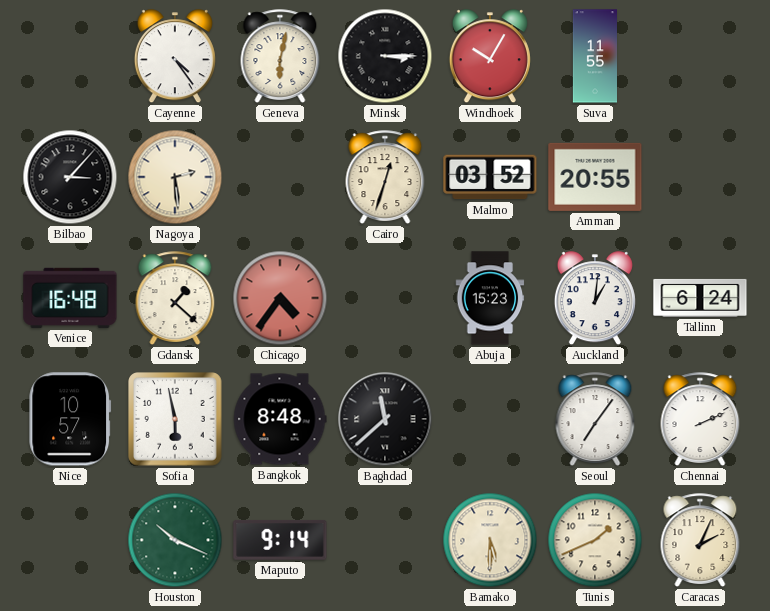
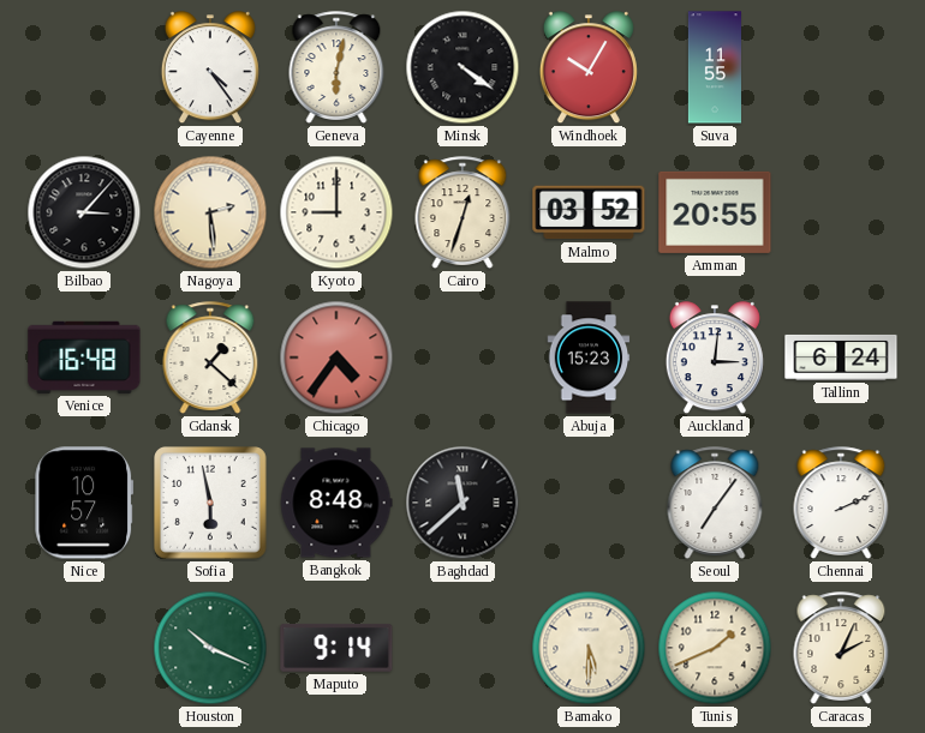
Minsk: 3:15 -> 4:21 (462, 67)
Kyoto: none -> 9:00 (336, 212)
Auckland: 1:01 -> 3:01 (715, 359)
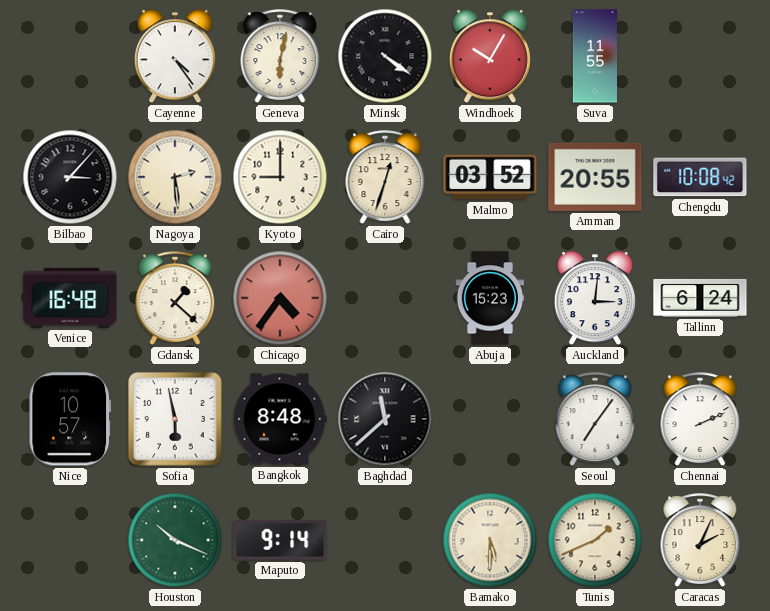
Chengdu: none -> 10:08 (700, 177)
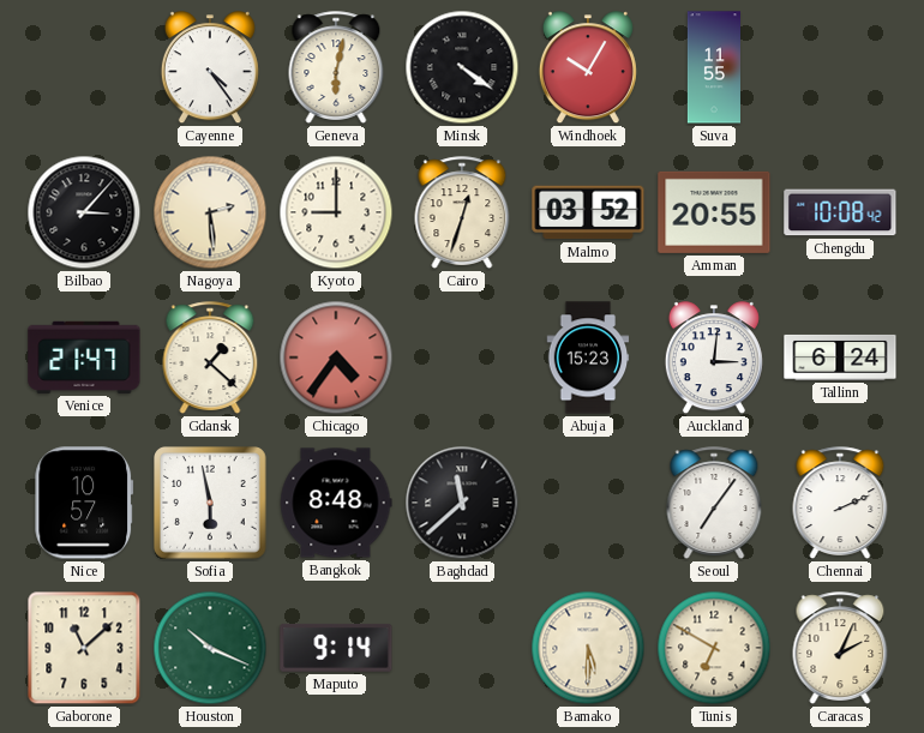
Venice: 16:48 -> 21:47 (84, 358)
Gaborone: none -> 11:08 (84, 648)
Tunis: 1:41 -> 6:50 (714, 648)
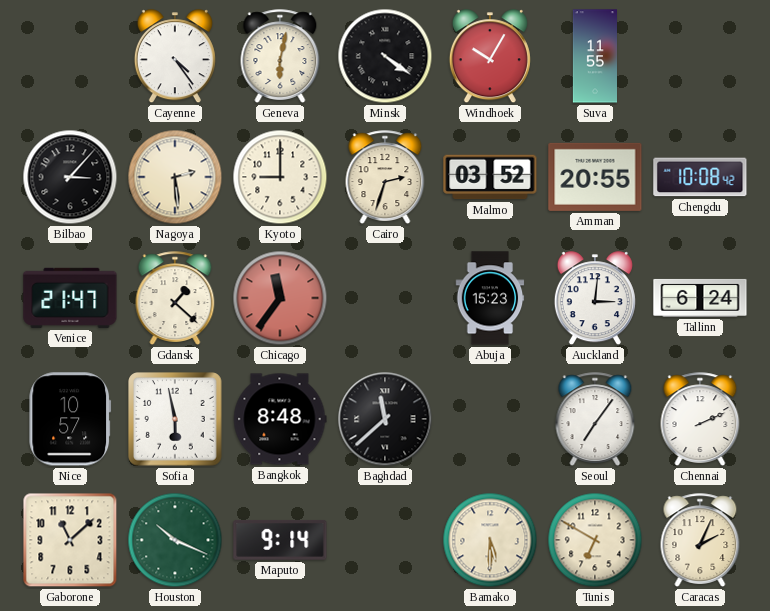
Cairo: 12:33 -> 2:33 (385, 177)
Chicago: 4:36 -> 11:36 (280, 298)
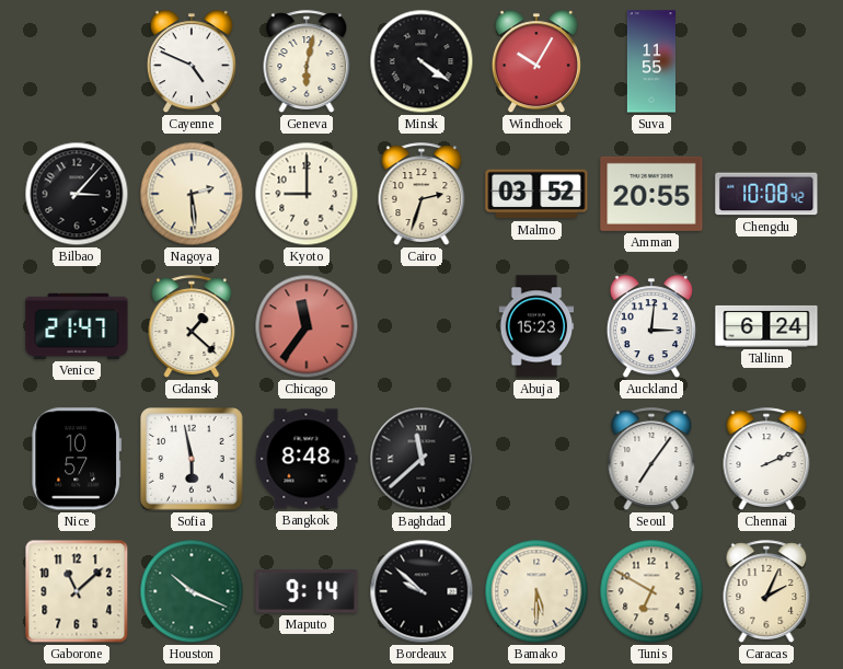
Cayenne: 4:24 -> 4:49 (192, 62)
Bordeaux: none -> 9:52 (422, 591)
